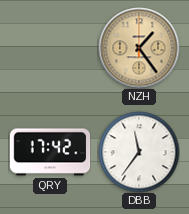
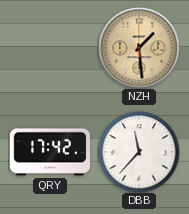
NZH: 1:24 -> 1:29 (139, 48)
DBB: 11:36 -> 11:37 (139, 152)
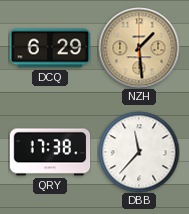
DCQ: none -> 6:29 (50, 48)
QRY: 17:42 -> 17:38 (50, 152)
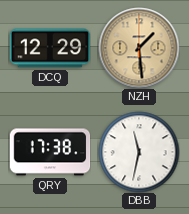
DCQ: 6:29 -> 12:29 (50, 48)
DBB: 11:37 -> 11:32 (139, 152)
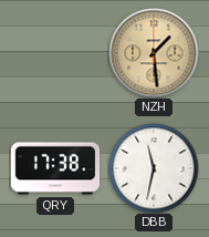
DCQ: 12:29 -> none (50, 48)
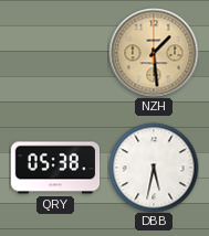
QRY: 17:38 -> 05:38 (55, 168)
DBB: 11:32 -> 5:32 (154, 168)
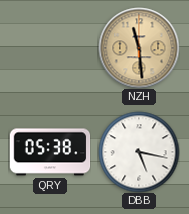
NZH: 1:29 -> 11:29 (139, 48)
DBB: 5:32 -> 5:17 (139, 152)
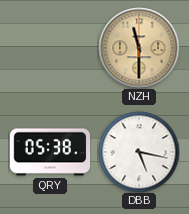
NZH: 11:29 -> 11:30 (139, 48)
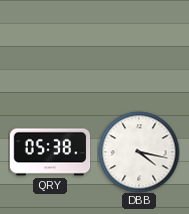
NZH: 11:30 -> none (139, 48)
DBB: 5:17 -> 4:17 (139, 152)
